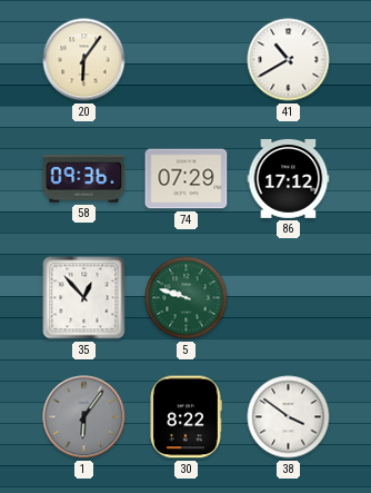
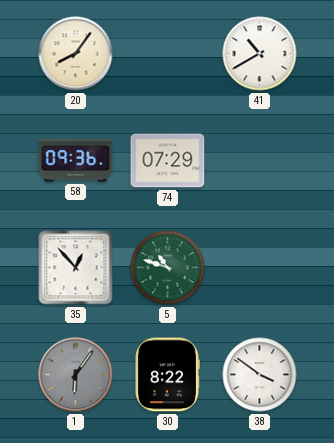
20: 6:06 -> 8:06 (76, 54)
86: 17:12 -> none (289, 178)
5: 9:48 -> 10:48 (168, 268)
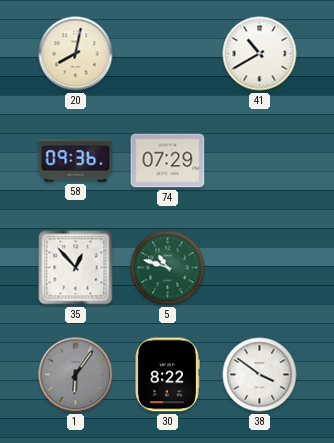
20: 8:06 -> 8:02 (76, 54)
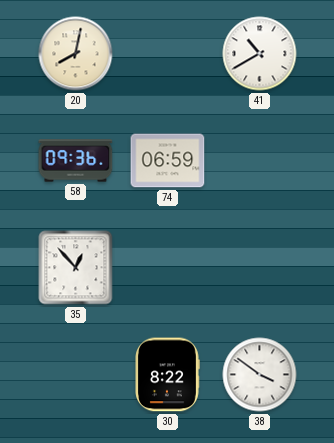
74: 07:29 -> 06:59 (168, 161)
5: 10:48 -> none (168, 268)
1: 6:06 -> none (76, 375)
